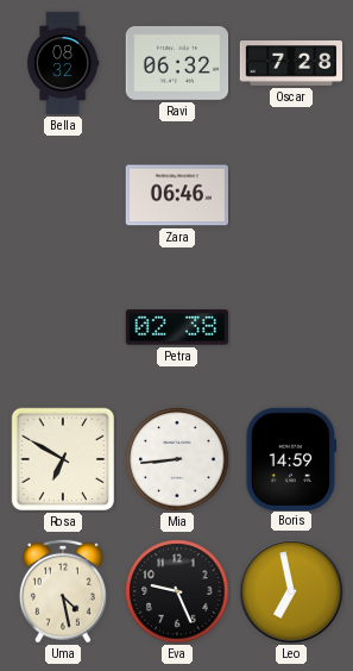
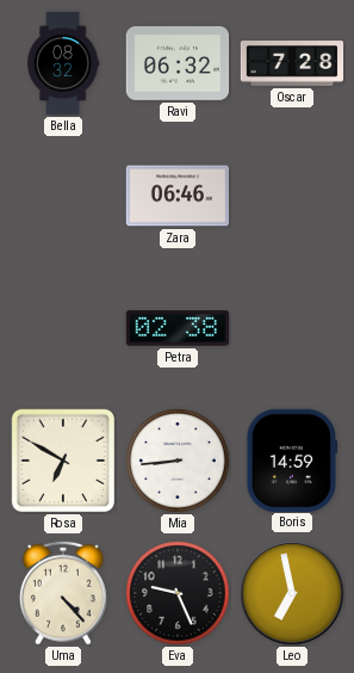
Uma: 4:28 -> 4:23 (63, 593)
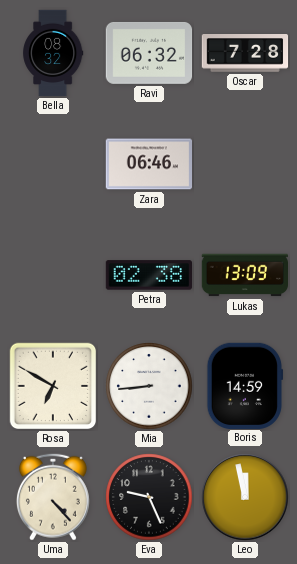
Lukas: none -> 13:09 (245, 275)
Leo: 6:58 -> 11:58 (245, 497)
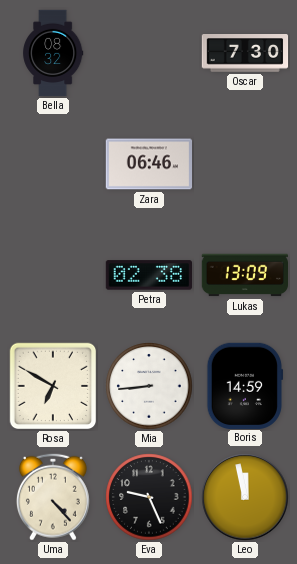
Ravi: 06:32 -> none (149, 53)
Oscar: 7:28 -> 7:30 (245, 53)
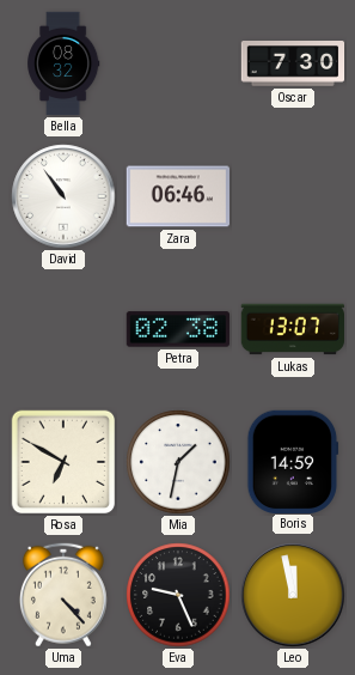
David: none -> 10:54 (63, 196)
Lukas: 13:09 -> 13:07 (293, 329)
Mia: 8:44 -> 1:32 (178, 462)
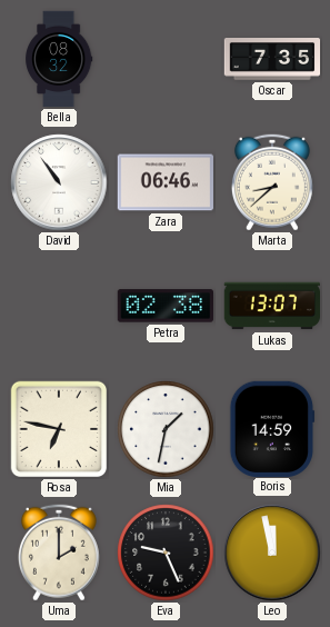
Oscar: 7:30 -> 7:35 (272, 59)
Marta: none -> 8:38 (272, 182)
Rosa: 6:50 -> 6:47 (59, 429)
Uma: 4:23 -> 2:00 (59, 553)
